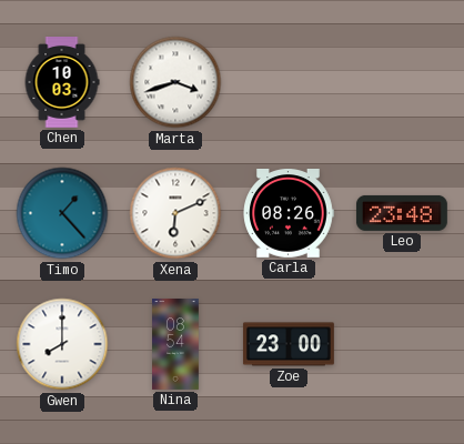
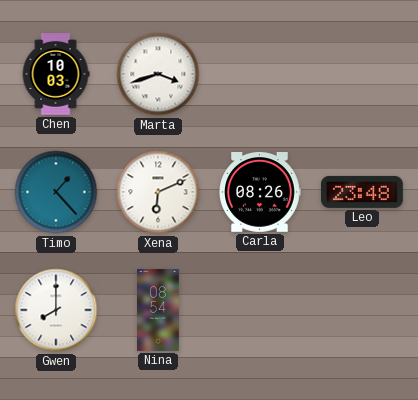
Zoe: 23:00 -> none (289, 344)
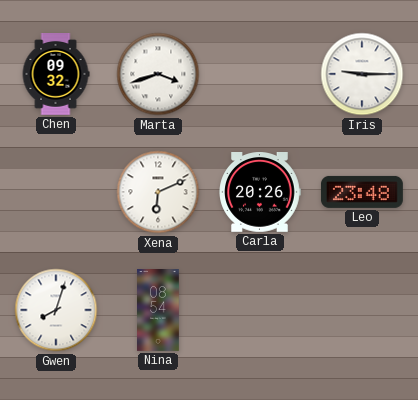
Chen: 10:03 -> 09:32 (56, 75)
Iris: none -> 9:15 (362, 74)
Timo: 1:23 -> none (56, 192)
Carla: 08:26 -> 20:26 (260, 193)
Gwen: 8:00 -> 8:03 (56, 310)
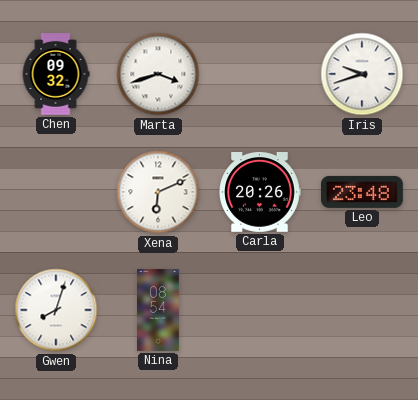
Iris: 9:15 -> 9:42 (362, 74)
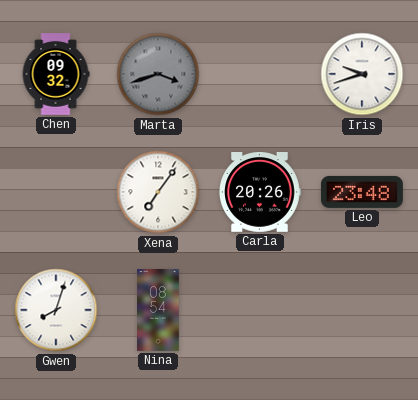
Marta dial: white -> grey (158, 74)
Xena: 6:11 -> 7:06 (158, 192)
